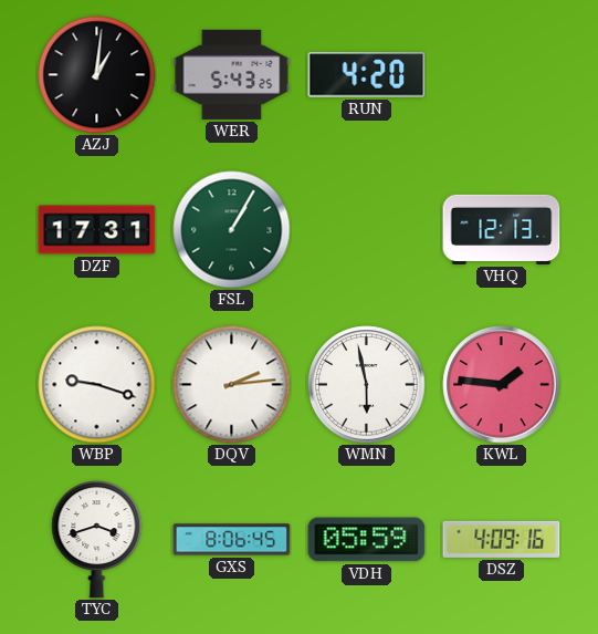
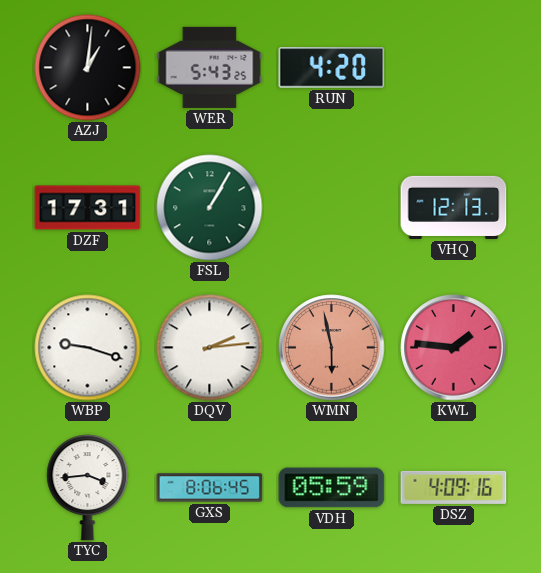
WMN dial: white -> salmon (332, 348)
TYC: 3:42 -> 3:44 (88, 488)
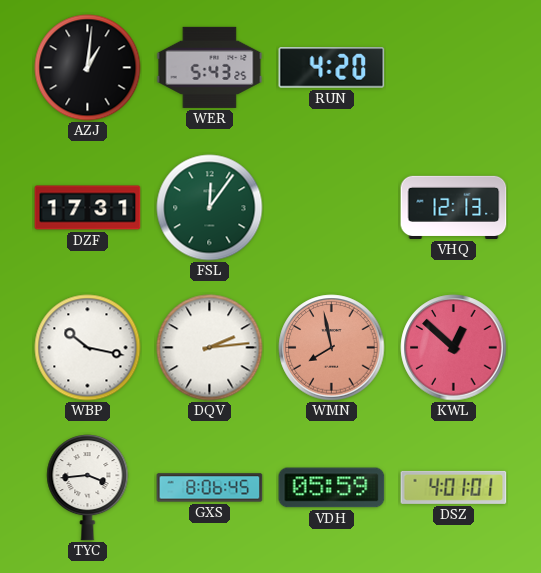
FSL: 1:05 -> 12:06 (210, 208)
WBP: 9:18 -> 10:17 (88, 348)
WMN: 5:58 -> 7:58 (332, 348)
KWL: 1:46 -> 12:52 (454, 348)
DSZ: 4:09 -> 4:01 (454, 487)
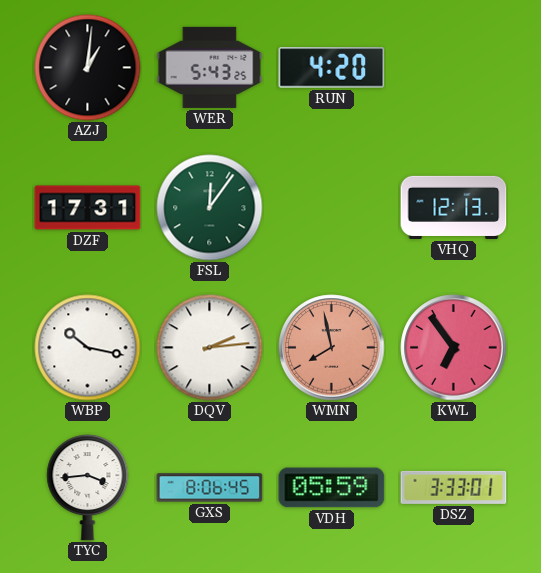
KWL: 12:52 -> 6:54 (454, 348)
DSZ: 4:01 -> 3:33 (454, 487)
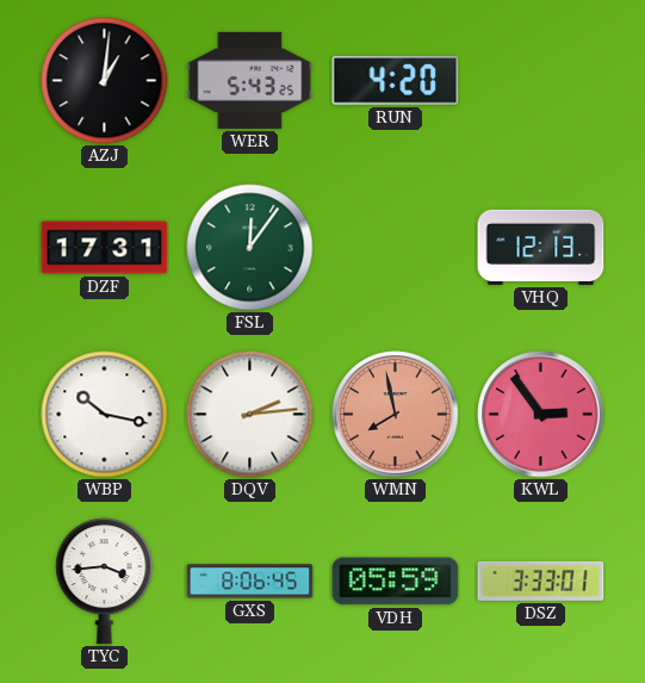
KWL: 6:54 -> 2:54 (541, 415)
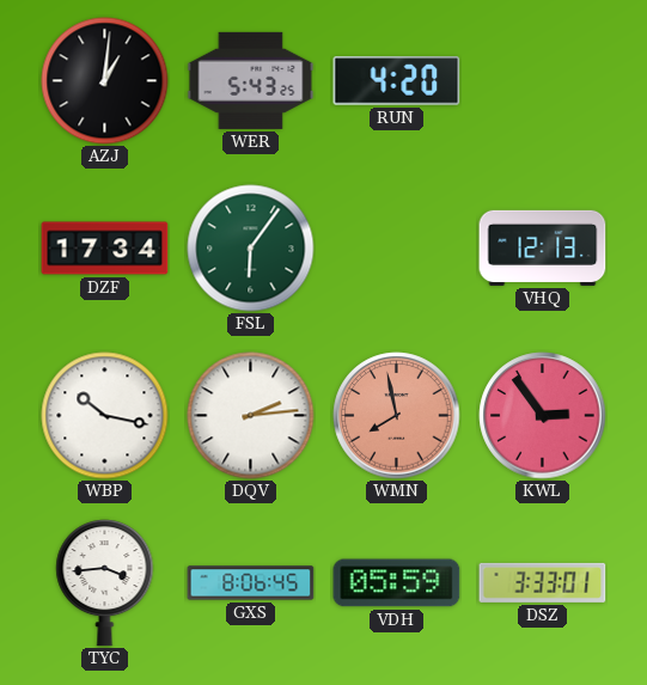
DZF: 17:31 -> 17:34 (105, 249)
FSL: 12:06 -> 6:06 (251, 249)
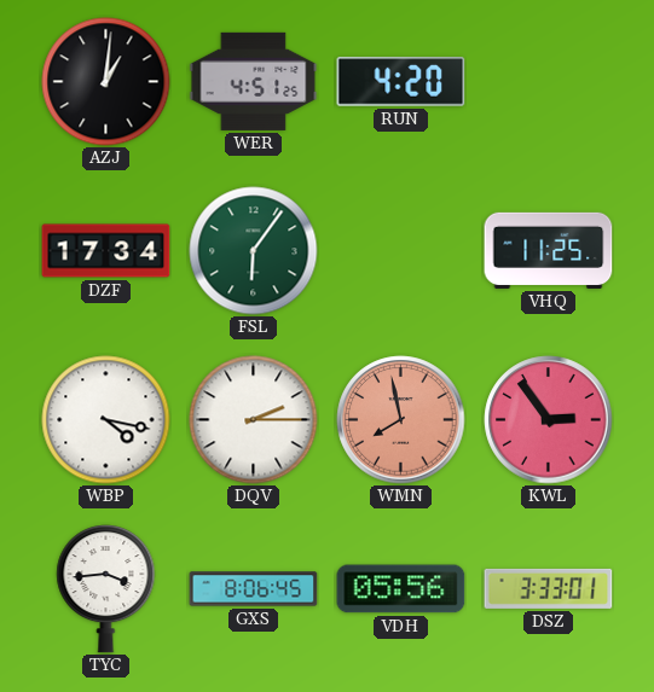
WER: 5:43 -> 4:51 (254, 81)
VHQ: 12:13 -> 11:25 (549, 250)
WBP: 10:17 -> 4:17 (106, 420)
DQV: 2:14 -> 2:15 (254, 420)
VDH: 05:59 -> 05:56 (401, 589)
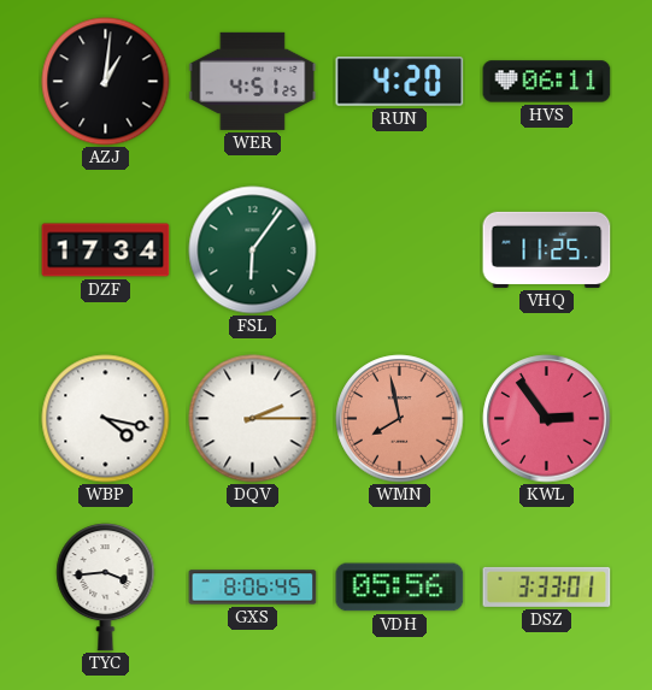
HVS: none -> 06:11 (547, 82)
